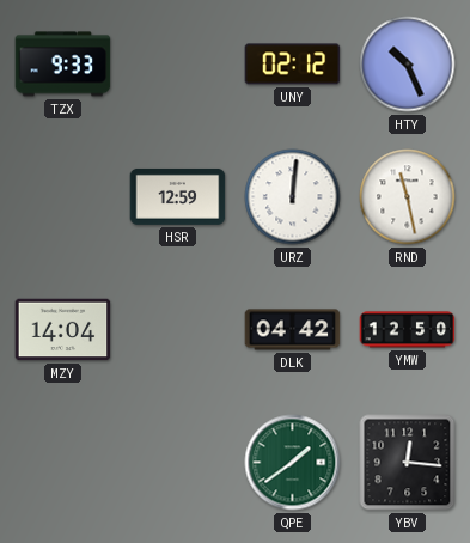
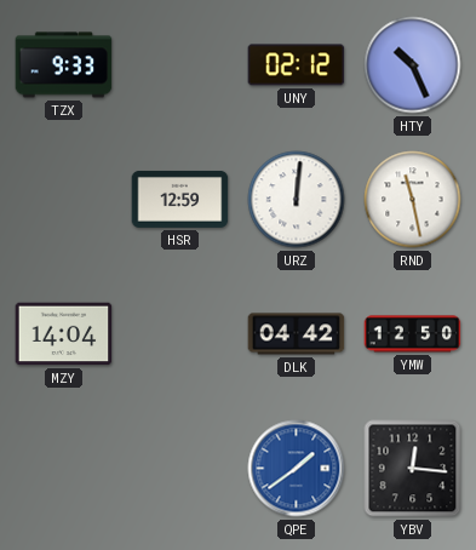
QPE dial: green -> blue (297, 469)
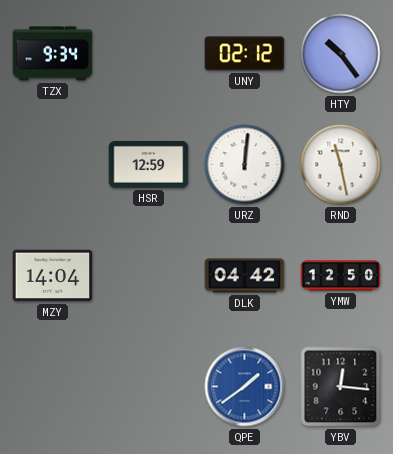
TZX: 9:33 -> 9:34 (53, 54)
HTY: 10:26 -> 10:24 (341, 54)
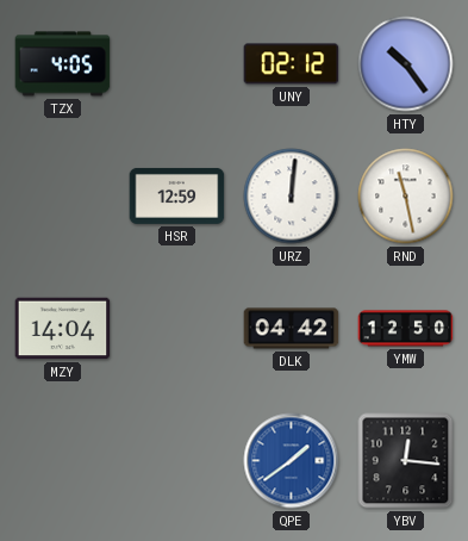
TZX: 9:34 -> 4:05 (63, 64)
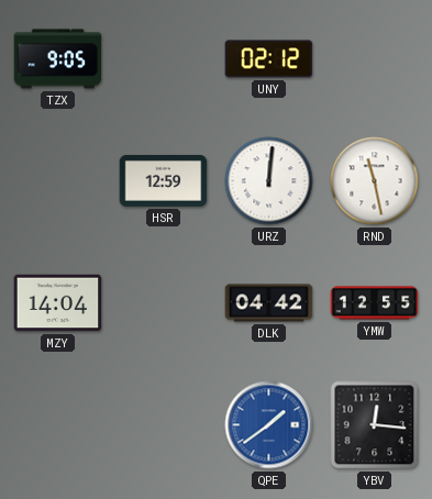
TZX: 4:05 -> 9:05 (58, 59)
HTY: 10:24 -> none (406, 64)
YMW: 12:50 -> 12:55 (375, 303)
